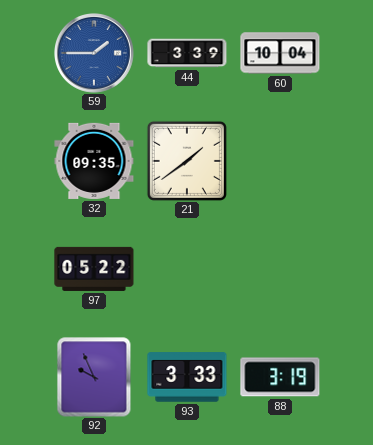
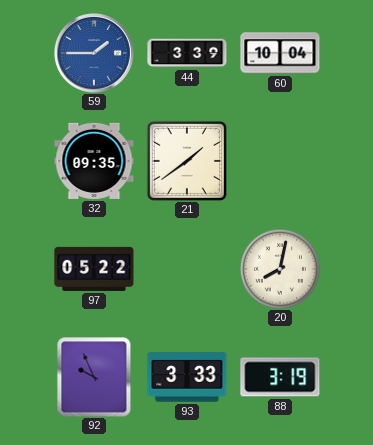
20: none -> 8:02 (280, 269)
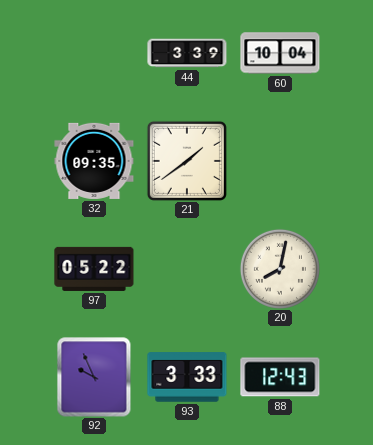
59: 1:45 -> none (95, 54)
88: 3:19 -> 12:43 (280, 377)
